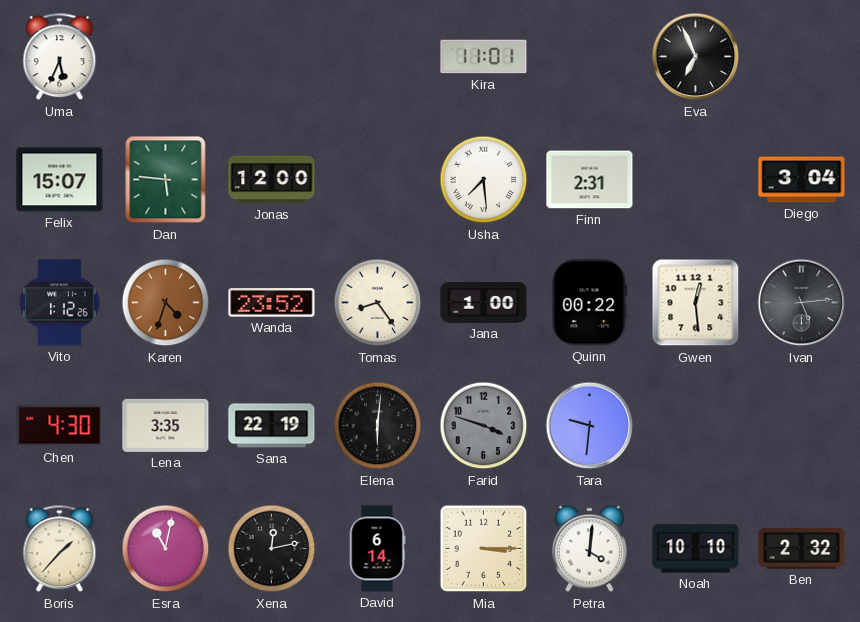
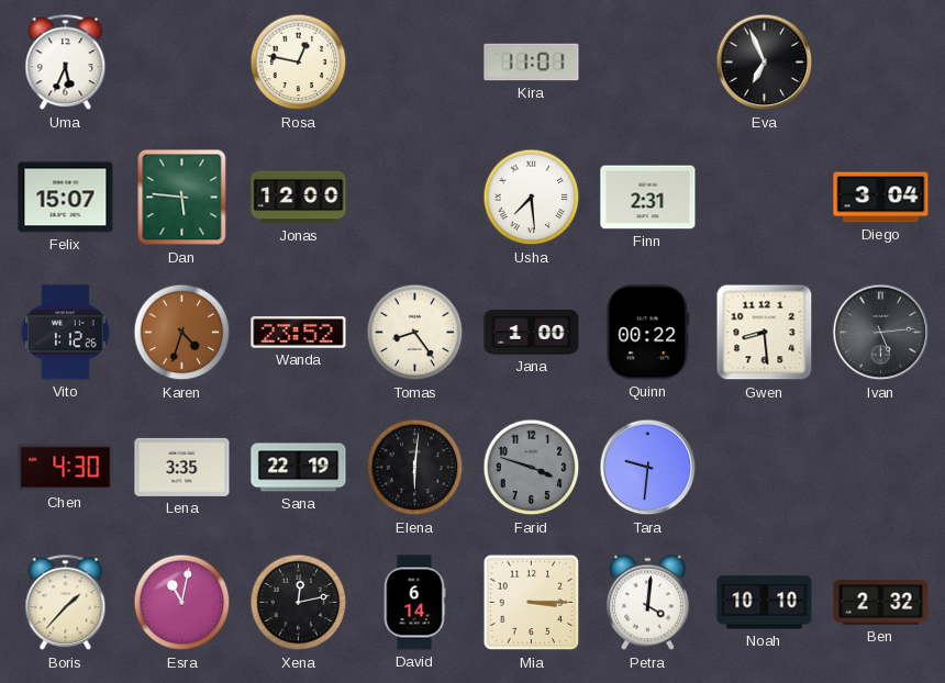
Rosa: none -> 12:47 (299, 63)
Gwen: 12:29 -> 8:29 (765, 333)
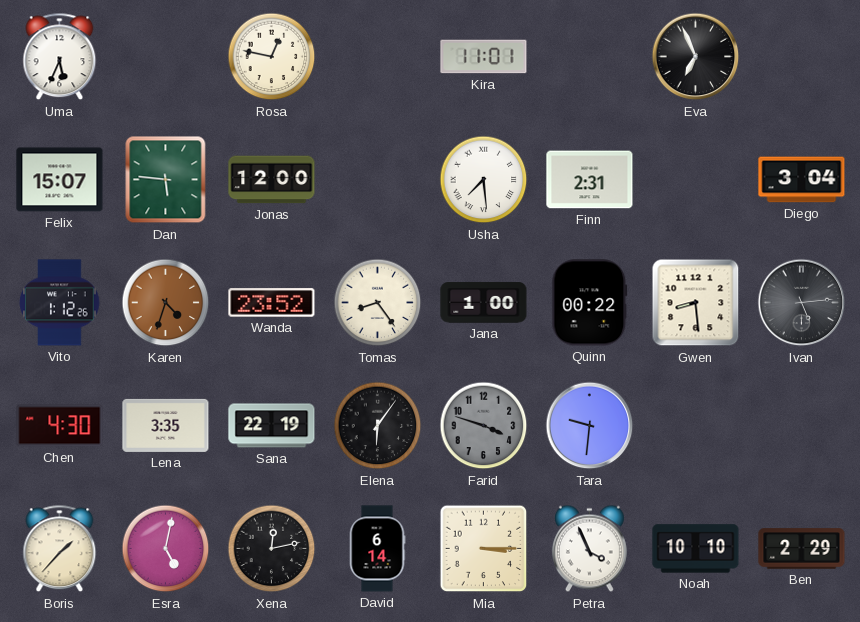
Elena: 6:01 -> 6:06 (378, 426)
Esra: 11:02 -> 5:02 (166, 549)
Petra: 4:01 -> 3:56 (589, 549)
Ben: 2:32 -> 2:29 (802, 549)
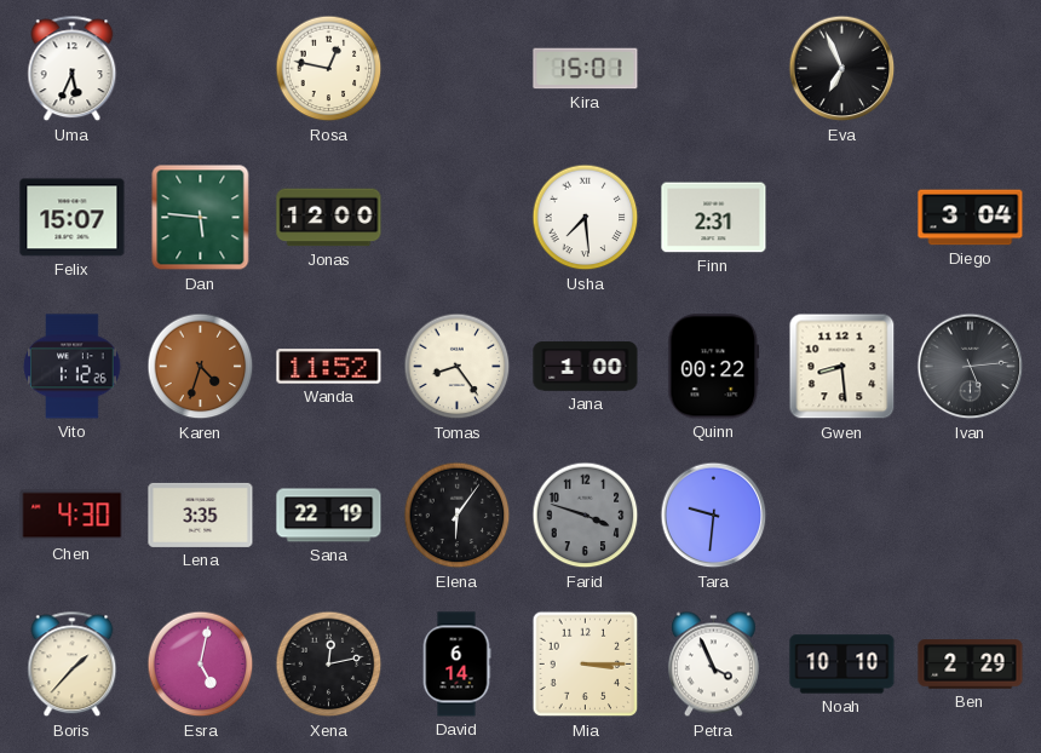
Kira: 11:01 -> 15:01 (586, 69)
Wanda: 23:52 -> 11:52 (329, 367)
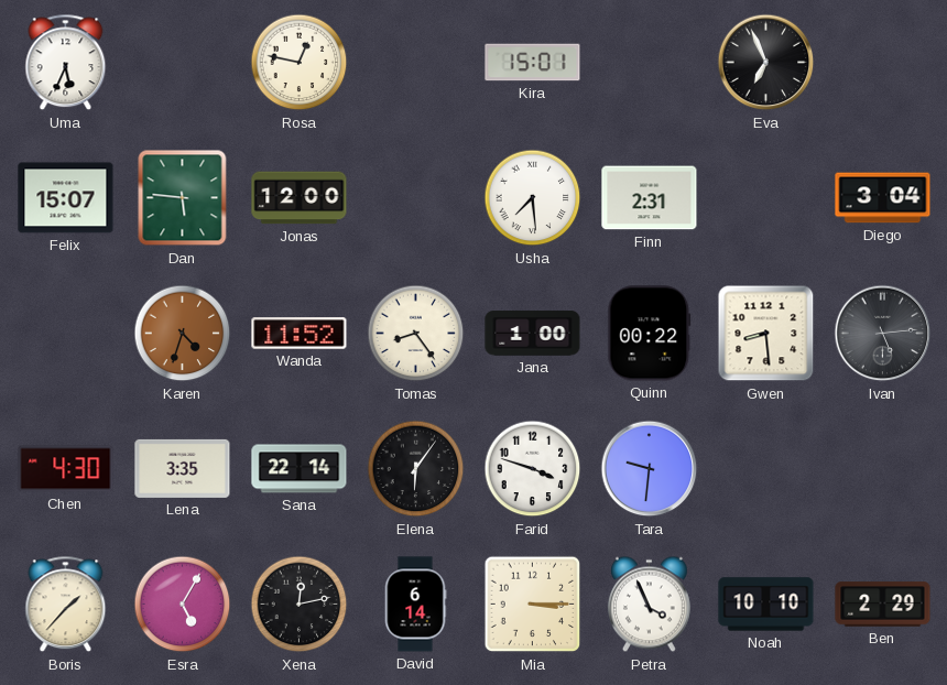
Vito: 1:12 -> none (73, 367)
Sana: 22:19 -> 22:14 (300, 469)
Farid dial: grey -> white (533, 469)
Esra: 5:02 -> 5:05 (183, 605)
